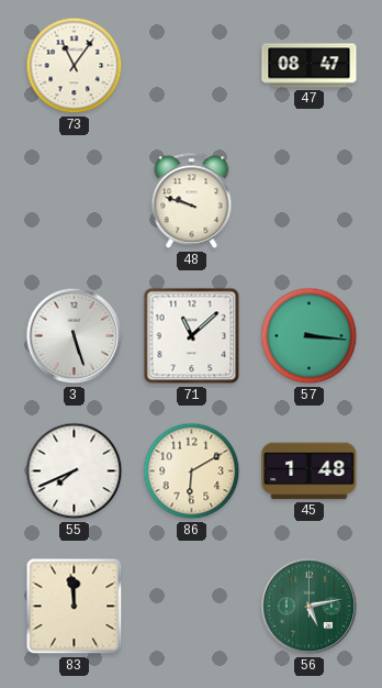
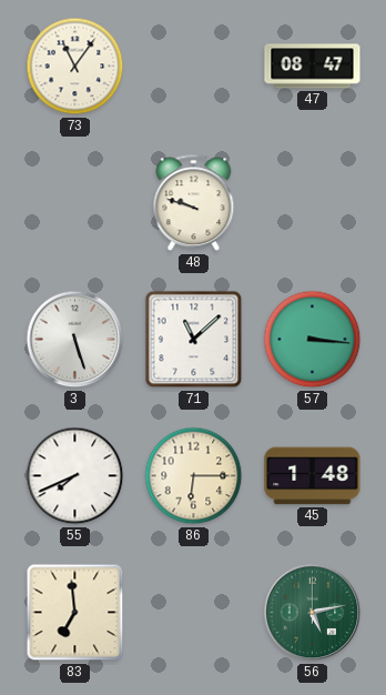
86: 6:10 -> 6:15 (194, 476)
83: 11:59 -> 6:59 (75, 613)
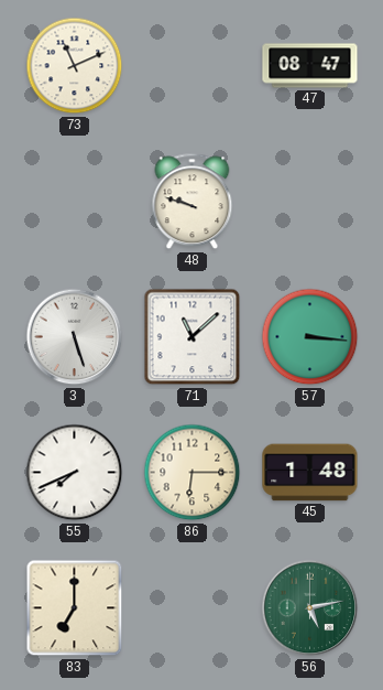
73: 11:06 -> 11:11 (75, 66)
83: 6:59 -> 7:00 (75, 608)
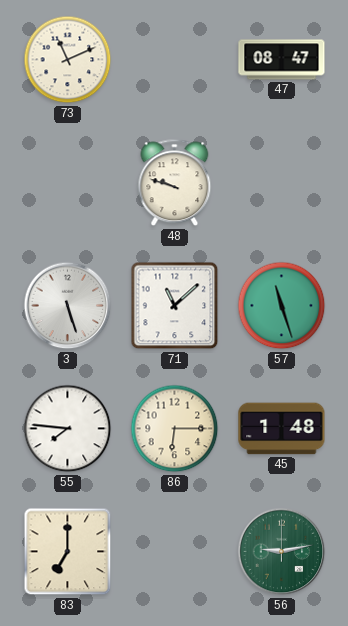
57: 3:16 -> 11:27 (282, 306)
55: 7:41 -> 7:46 (68, 429)
56: 5:13 -> 9:13 (282, 552)
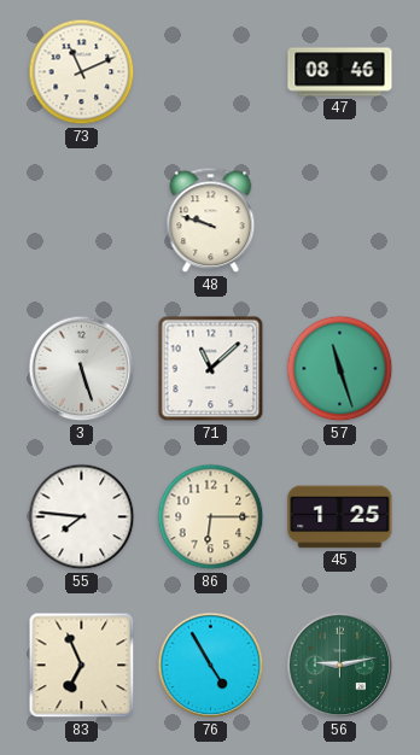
47: 08:47 -> 08:46 (340, 72)
45: 1:48 -> 1:25 (340, 517)
83: 7:00 -> 6:56 (82, 666)
76: none -> 4:55 (211, 666)
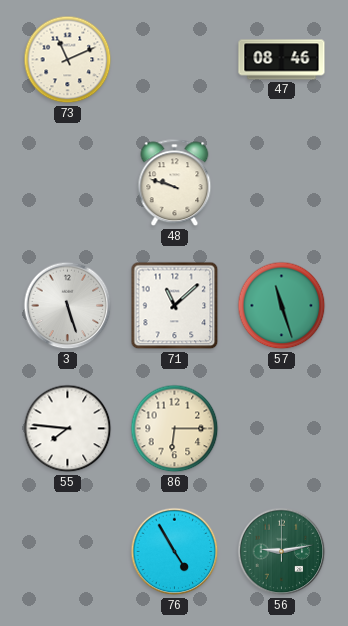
45: 1:25 -> none (340, 517)
83: 6:56 -> none (82, 666)
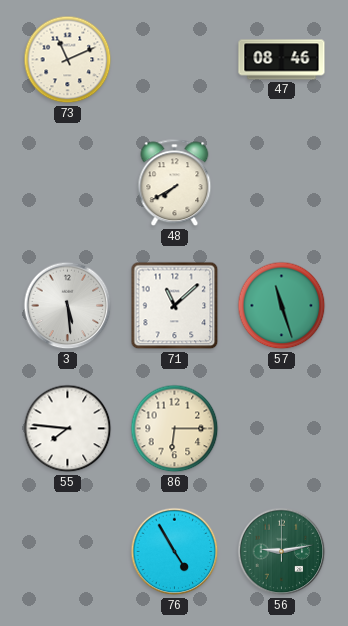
48: 9:48 -> 7:40 (175, 183)
3: 5:27 -> 5:29 (68, 306)
